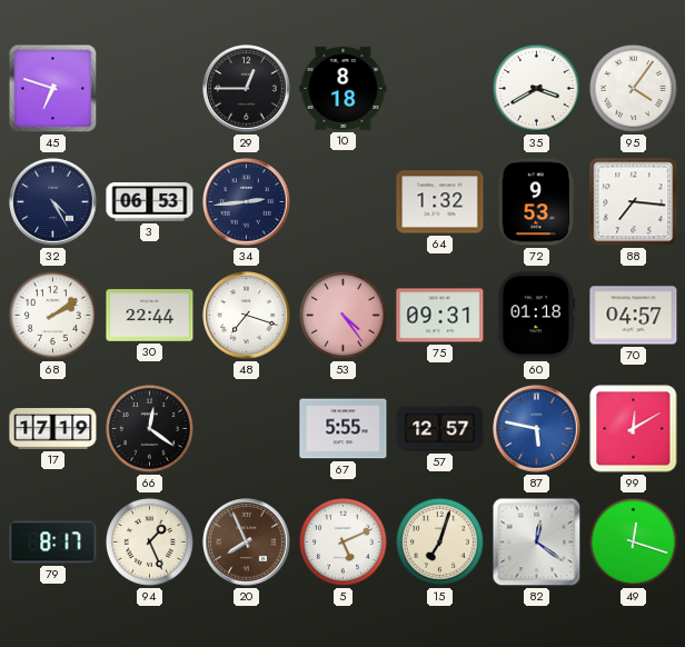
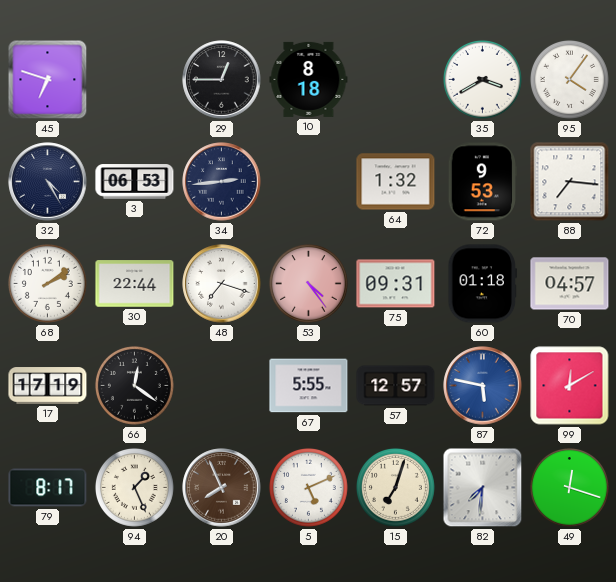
82: 12:21 -> 7:31 (483, 488)
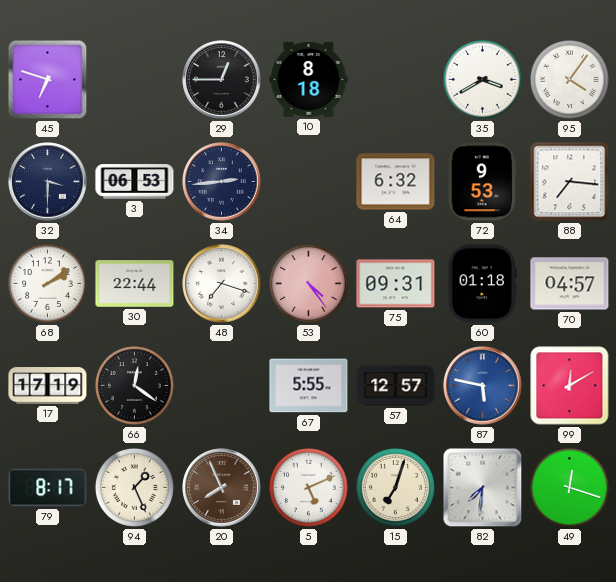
32: 4:25 -> 3:30 (48, 182)
64: 1:32 -> 6:32 (396, 182)
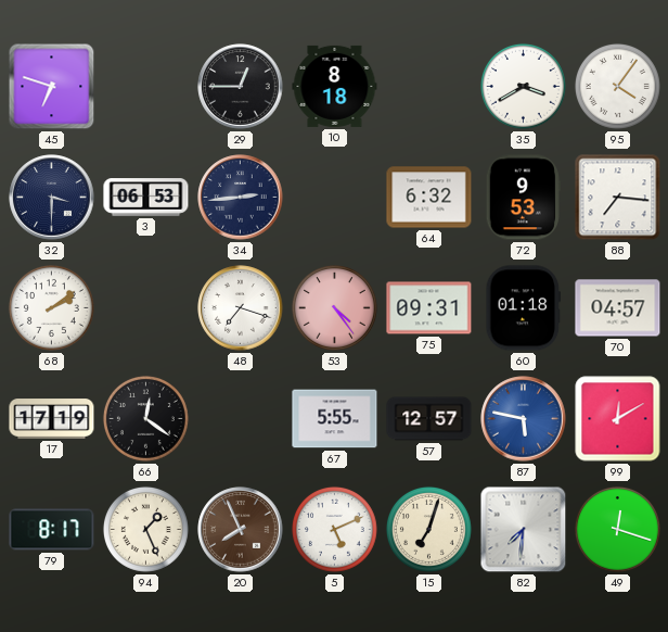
30: 22:44 -> none (135, 284)
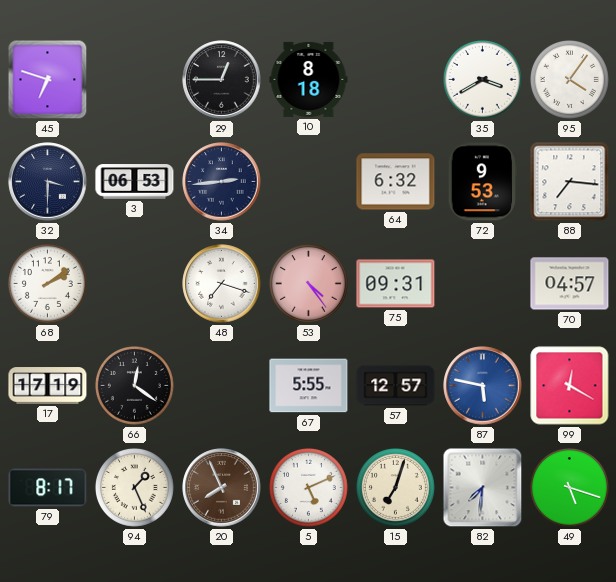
60: 01:18 -> none (524, 308)
99: 12:10 -> 12:20 (570, 386)
49: 12:18 -> 5:18 (569, 487)
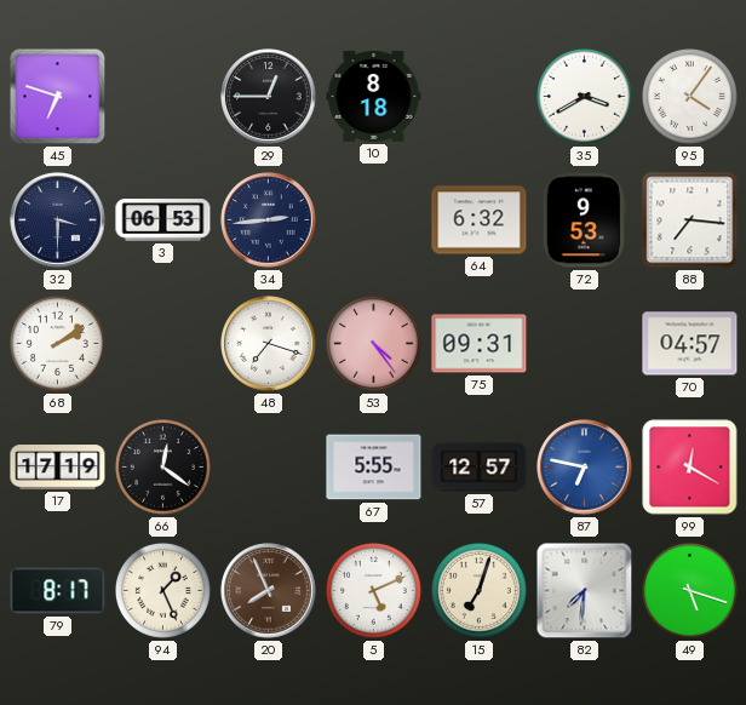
87: 5:47 -> 6:47 (585, 468)
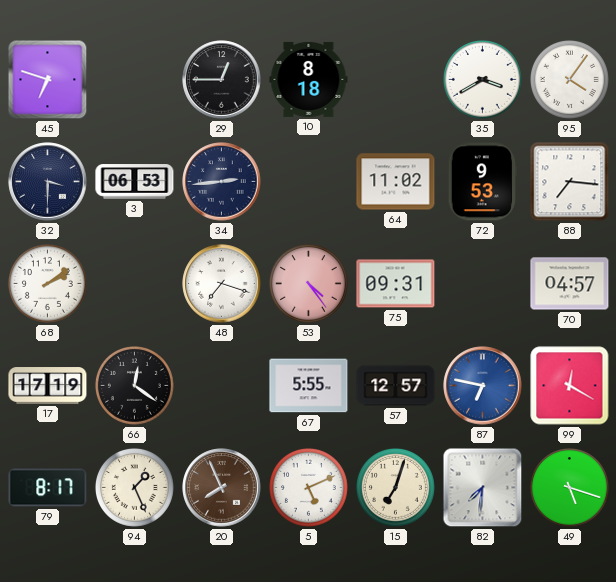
64: 6:32 -> 11:02 (396, 182)
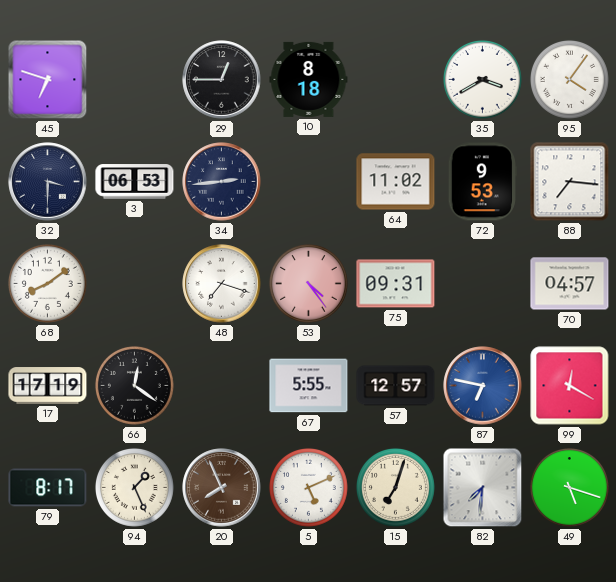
68: 2:09 -> 8:09 (47, 283)
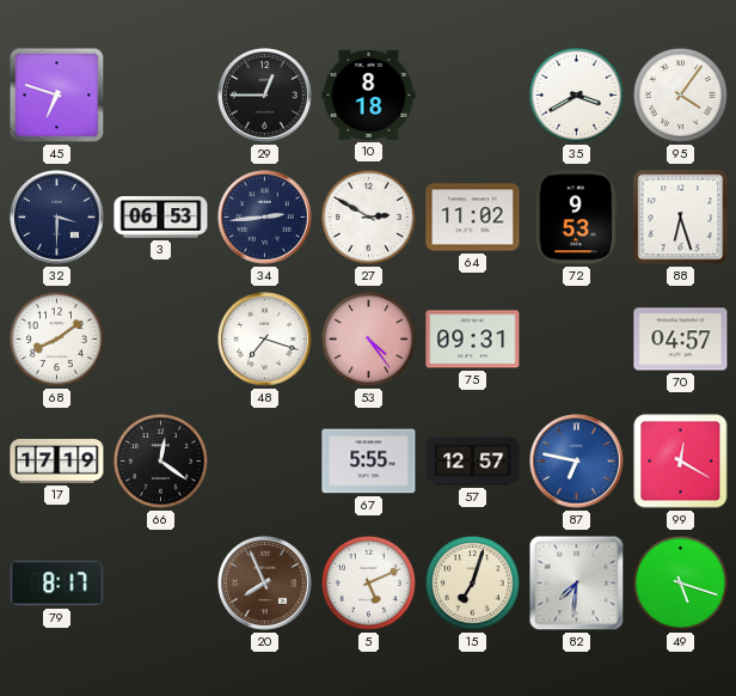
27: none -> 2:50 (368, 216)
88: 7:16 -> 6:27 (681, 218)
94: 1:26 -> none (134, 487)
